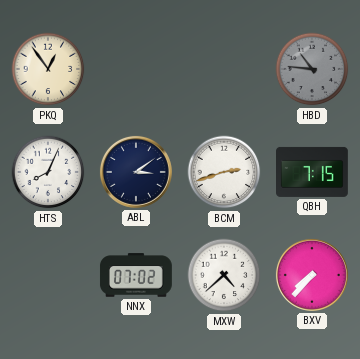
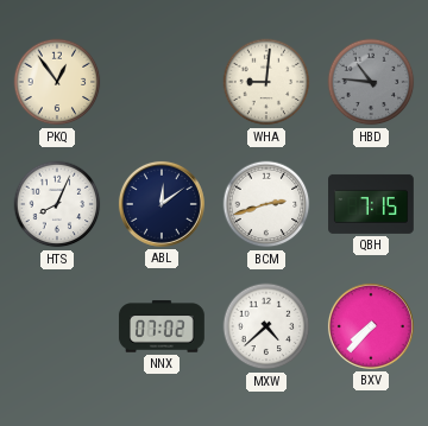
WHA: none -> 9:01 (266, 82)
ABL: 3:09 -> 12:09 (162, 204)
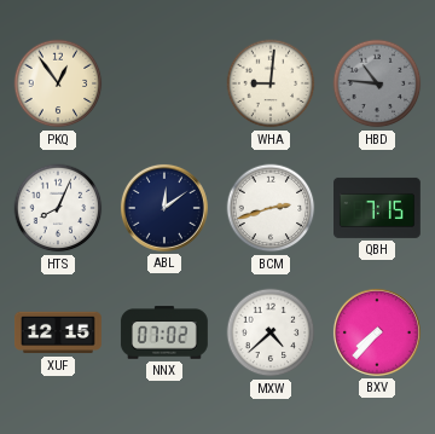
XUF: none -> 12:15 (59, 332)
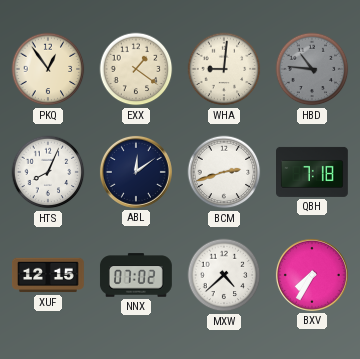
EXX: none -> 1:21 (136, 69)
QBH: 7:15 -> 7:18 (313, 172)
BXV: 7:37 -> 7:35 (312, 275)
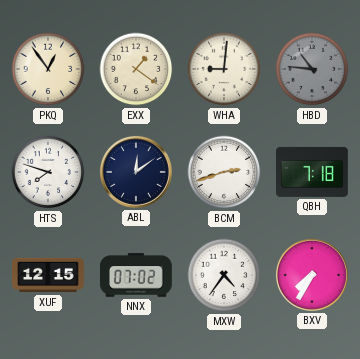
HTS: 8:04 -> 7:48 (48, 172)
MXW: 4:38 -> 4:36 (224, 275)
